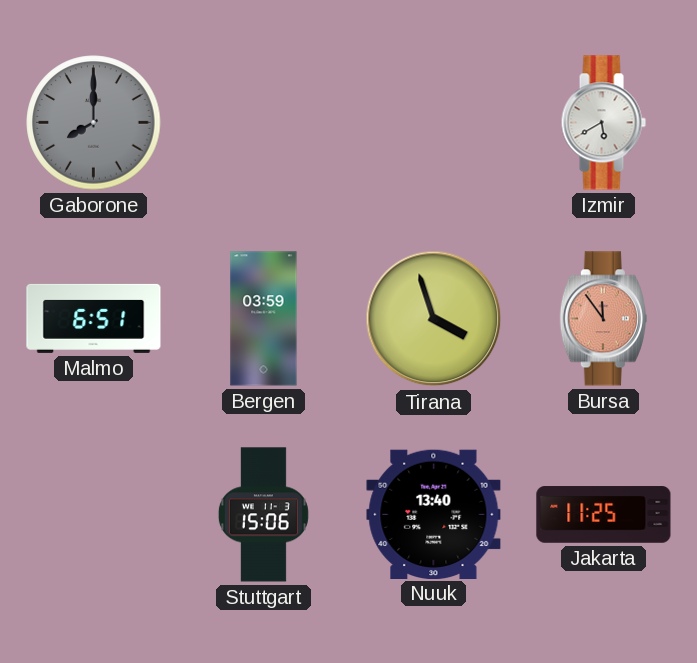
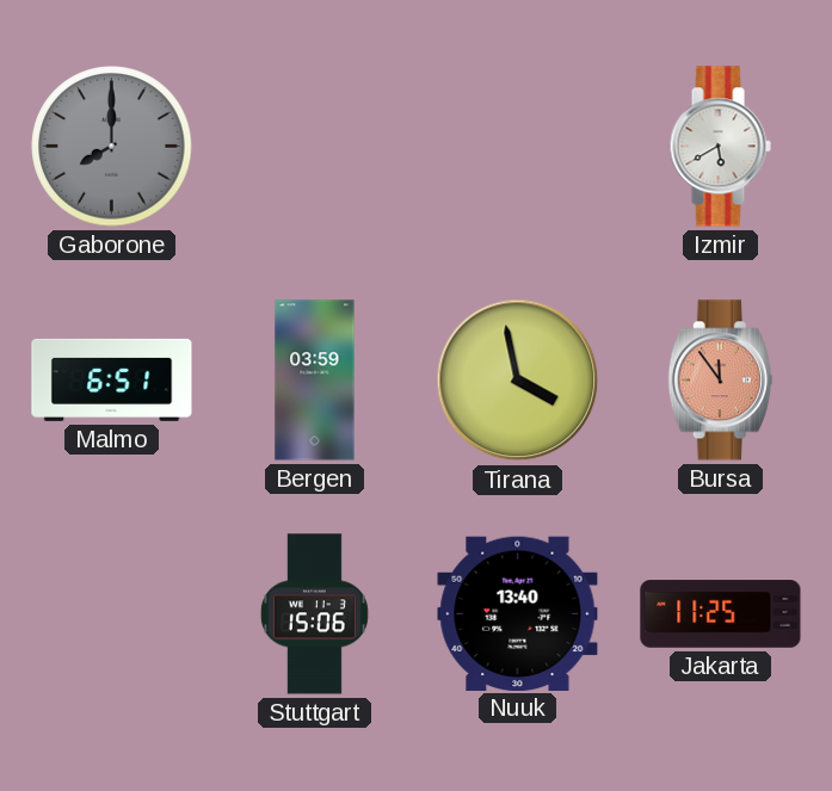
Tirana: 3:57 -> 3:58 (518, 381)
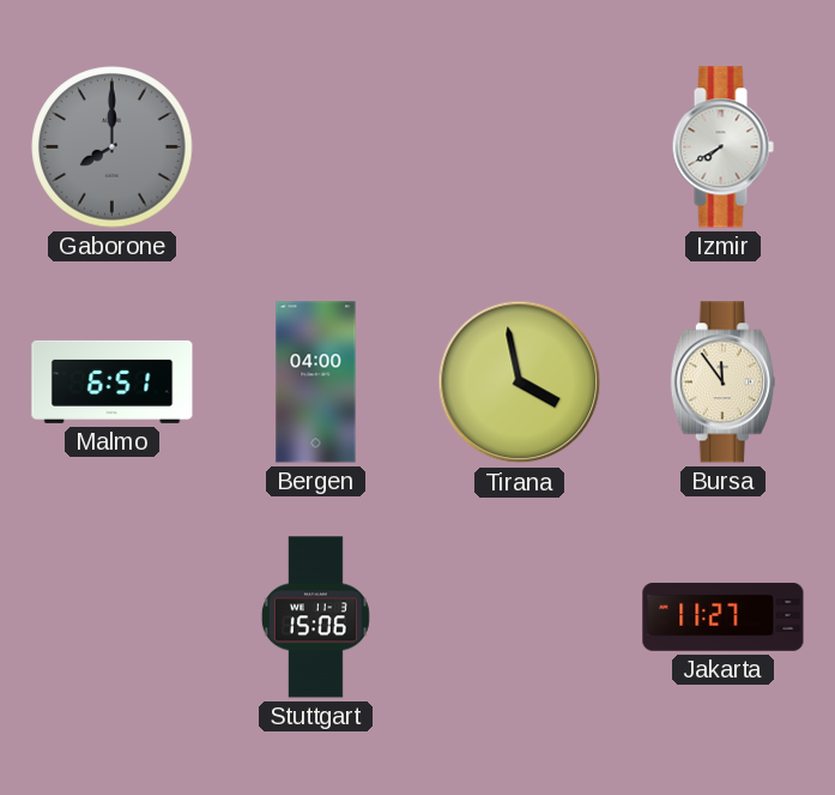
Izmir: 5:40 -> 7:40 (722, 147)
Bergen: 03:59 -> 04:00 (316, 383)
Bursa dial: salmon -> cream (722, 383)
Nuuk: 13:40 -> none (518, 613)
Jakarta: 11:25 -> 11:27 (724, 618)
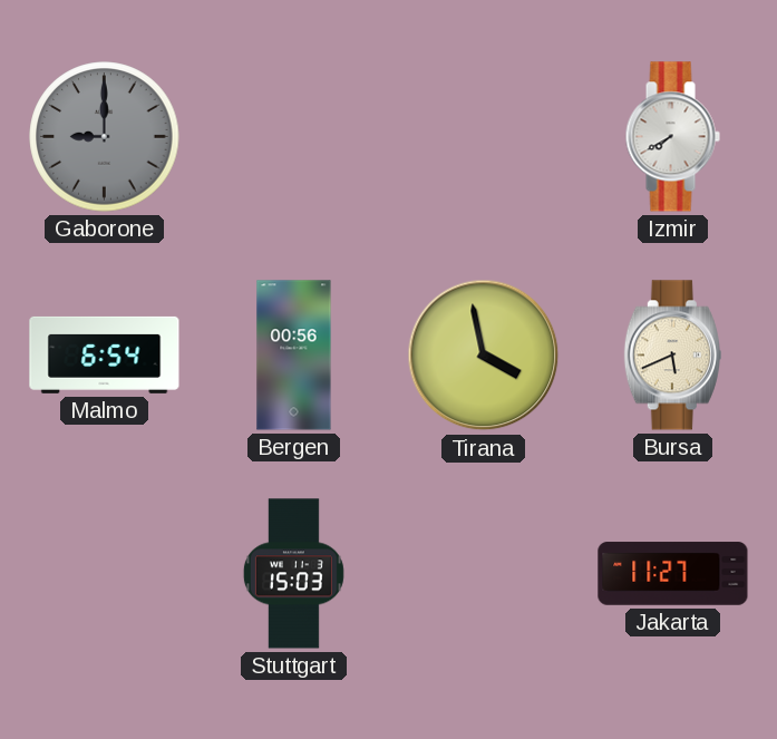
Gaborone: 8:00 -> 9:00 (105, 137)
Malmo: 6:51 -> 6:54 (105, 354)
Bergen: 04:00 -> 00:56 (294, 356)
Bursa: 11:54 -> 5:41 (672, 356)
Stuttgart: 15:06 -> 15:03 (293, 574)
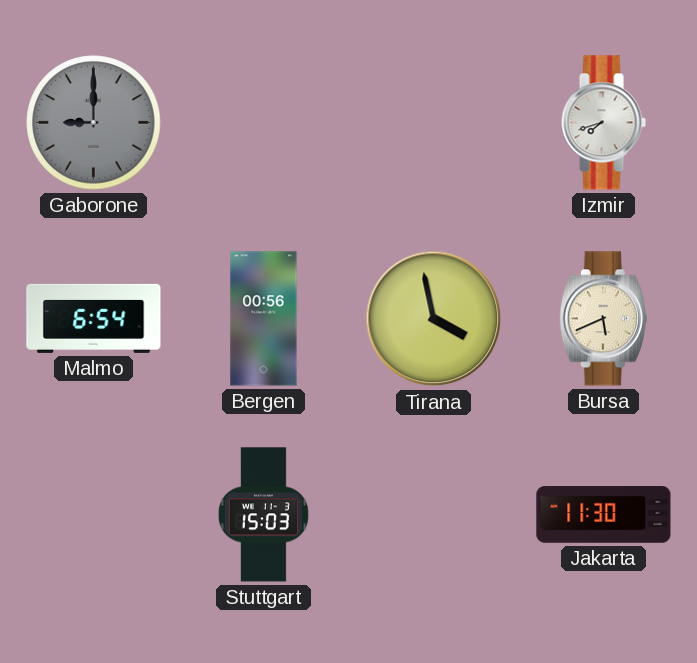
Izmir: 7:40 -> 7:42 (603, 123)
Jakarta: 11:27 -> 11:30 (604, 515)
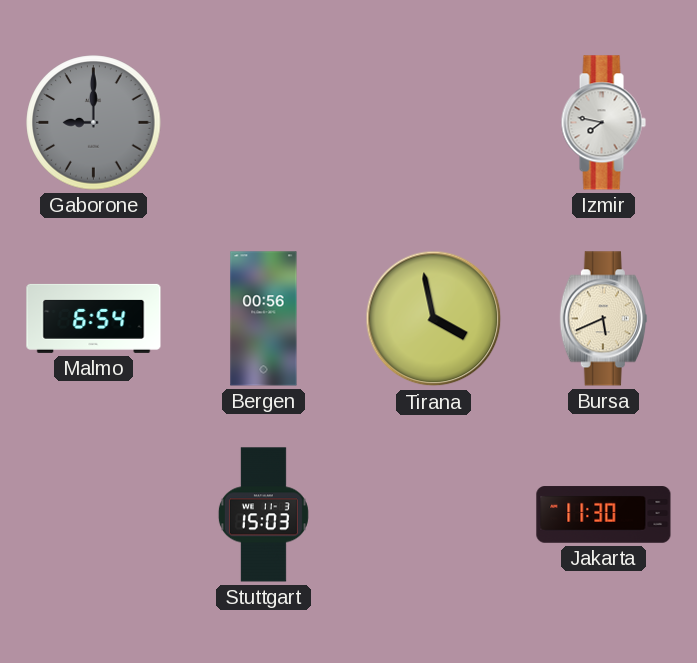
Izmir: 7:42 -> 7:47 (603, 123)
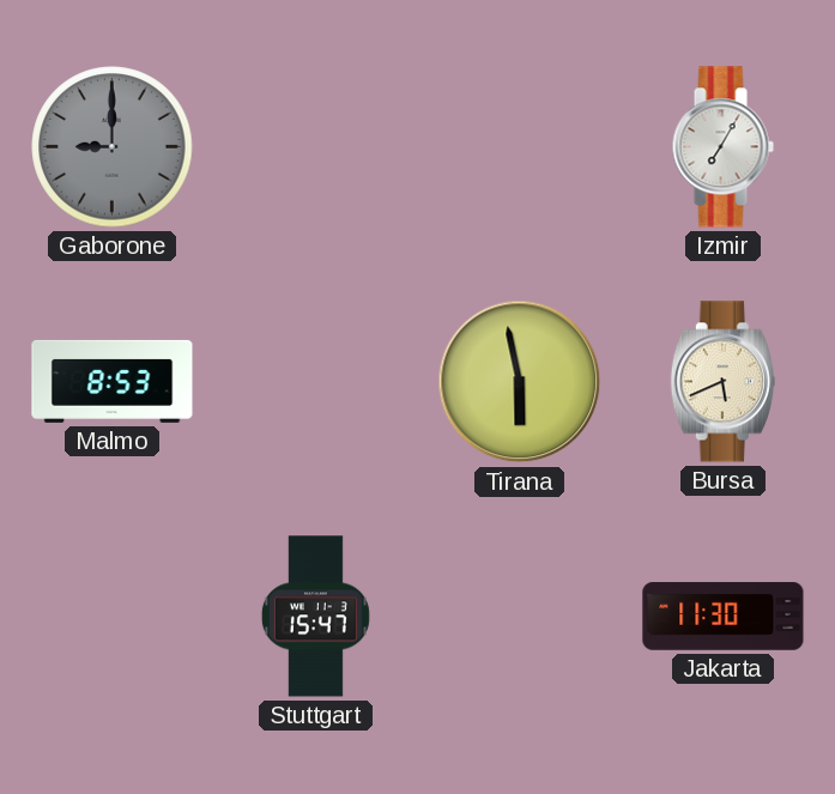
Izmir: 7:47 -> 7:05 (722, 147)
Malmo: 6:54 -> 8:53 (113, 381)
Bergen: 00:56 -> none (264, 319)
Tirana: 3:58 -> 5:58 (520, 382)
Stuttgart: 15:03 -> 15:47 (315, 617)
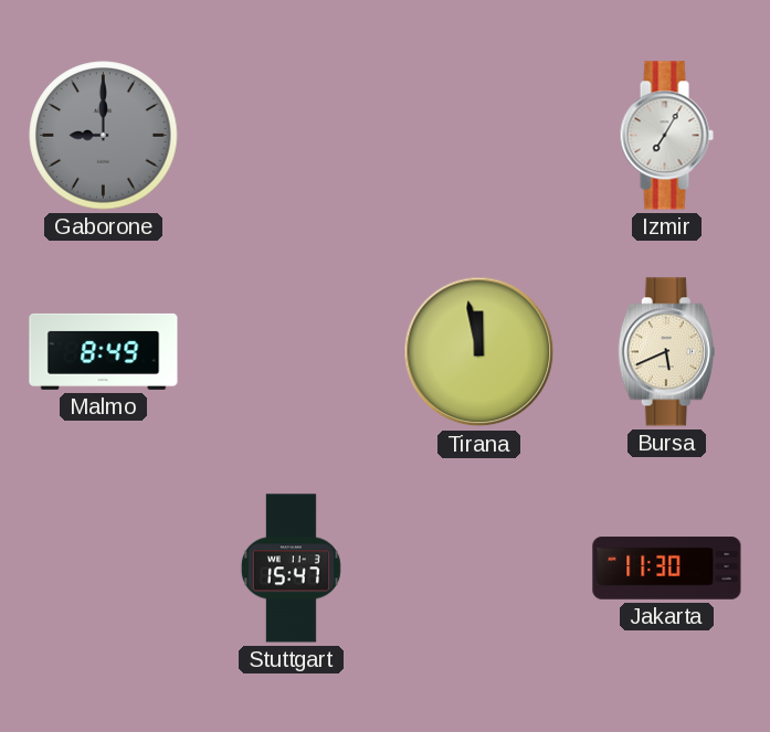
Malmo: 8:53 -> 8:49 (104, 351)
Tirana: 5:58 -> 11:58 (479, 352)
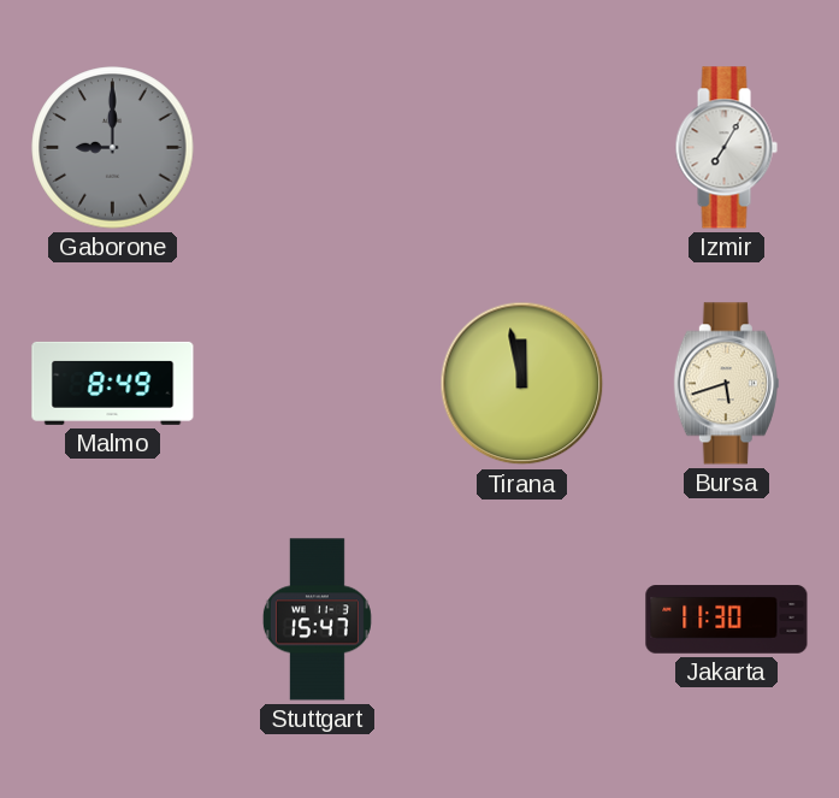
Bursa: 5:41 -> 5:42 (726, 384)
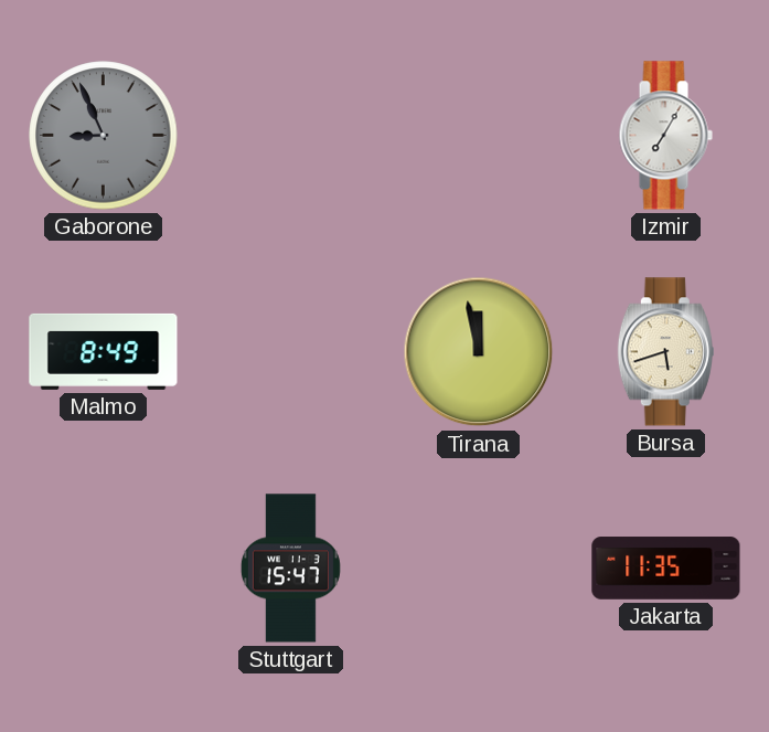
Gaborone: 9:00 -> 8:56 (104, 136)
Jakarta: 11:30 -> 11:35 (666, 569)
